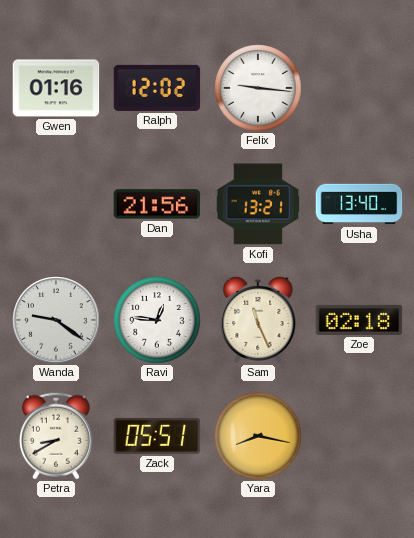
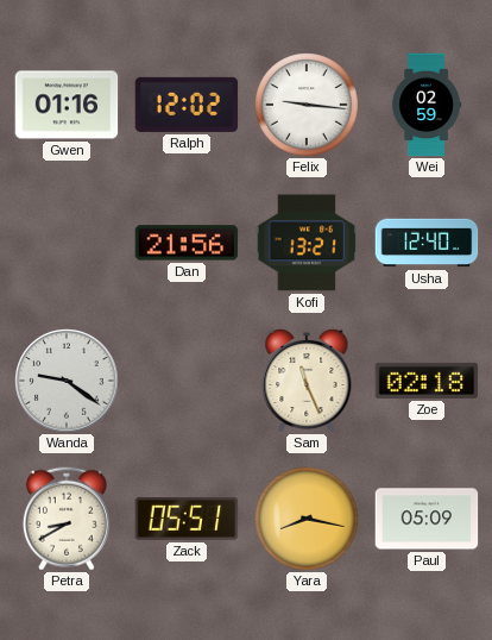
Wei: none -> 02:59 (427, 105)
Usha: 13:40 -> 12:40 (427, 243)
Ravi: 12:46 -> none (157, 320)
Paul: none -> 05:09 (427, 519)
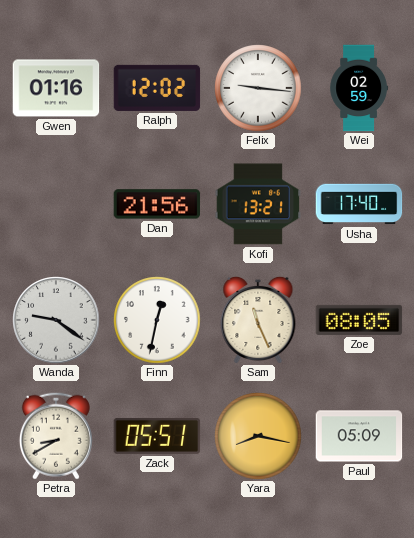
Usha: 12:40 -> 17:40 (359, 204)
Finn: none -> 12:32 (157, 320)
Zoe: 02:18 -> 08:05 (359, 320)
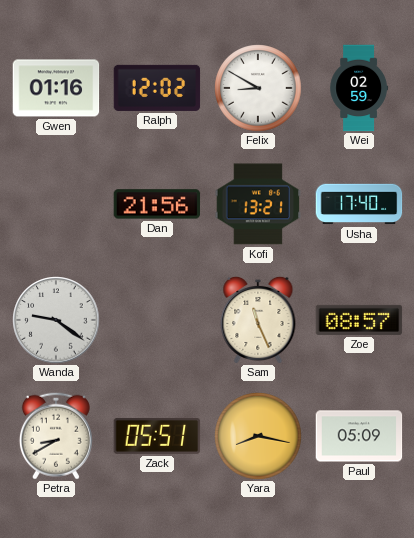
Felix: 9:16 -> 8:50 (258, 88)
Finn: 12:32 -> none (157, 320)
Zoe: 08:05 -> 08:57 (359, 320)
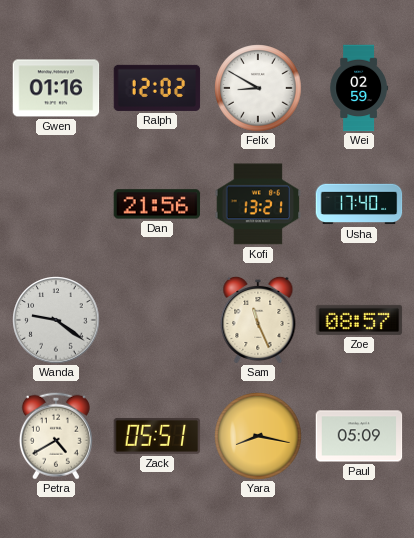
Petra: 8:40 -> 4:40 (56, 436)
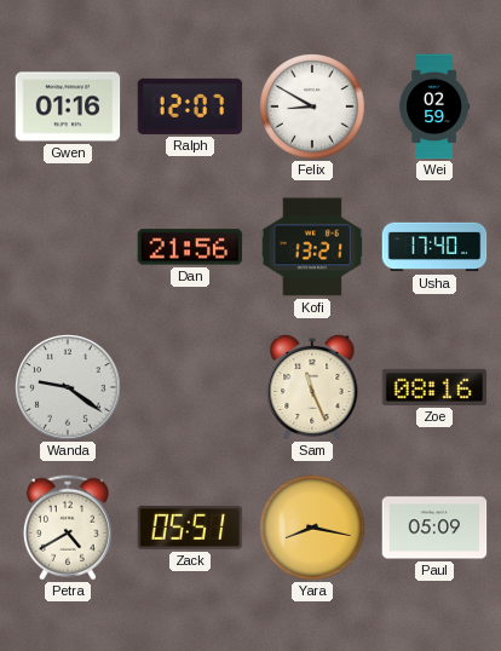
Ralph: 12:02 -> 12:07 (190, 106)
Zoe: 08:57 -> 08:16 (434, 387)
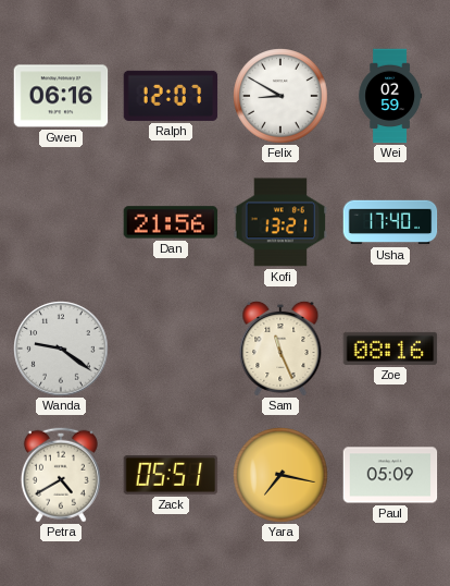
Gwen: 01:16 -> 06:16 (61, 96)
Yara: 8:17 -> 7:17 (280, 475)
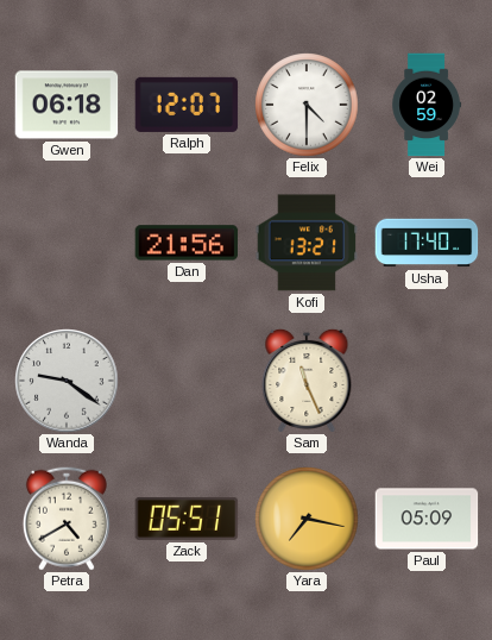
Gwen: 06:16 -> 06:18 (67, 105)
Felix: 8:50 -> 4:30 (307, 105)
Zoe: 08:16 -> none (390, 349)
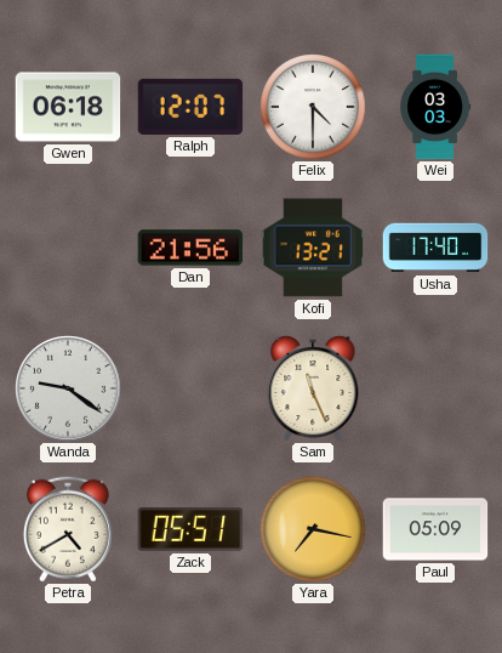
Wei: 02:59 -> 03:03 (435, 107)
